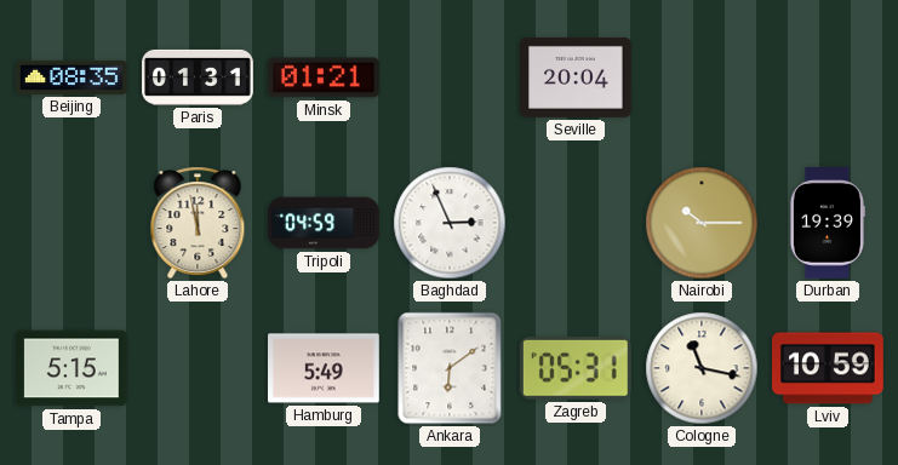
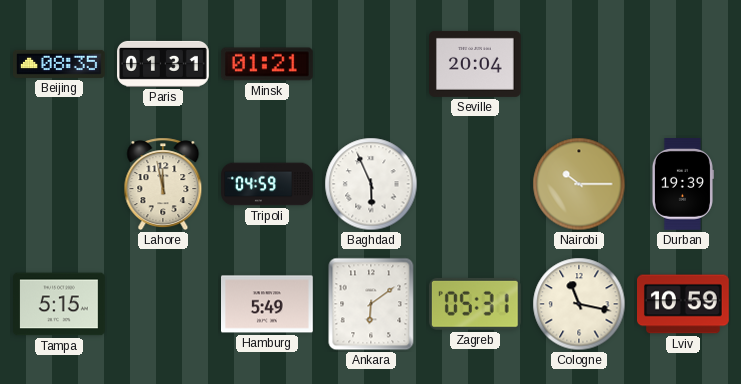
Baghdad: 2:56 -> 5:56 (371, 184)
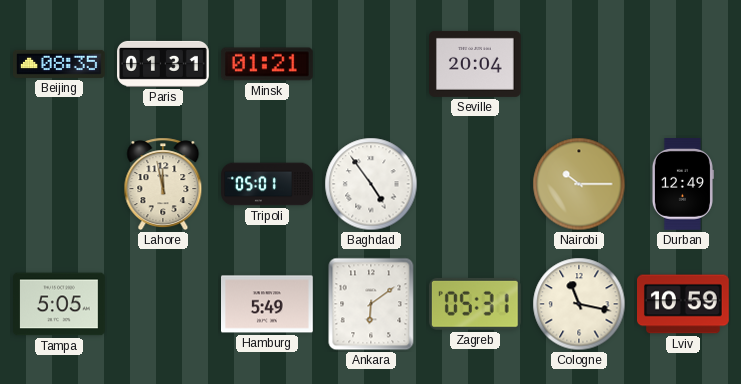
Tripoli: 04:59 -> 05:01 (267, 184)
Baghdad: 5:56 -> 4:54 (371, 184)
Durban: 19:39 -> 12:49 (682, 185)
Tampa: 5:15 -> 5:05 (60, 304)
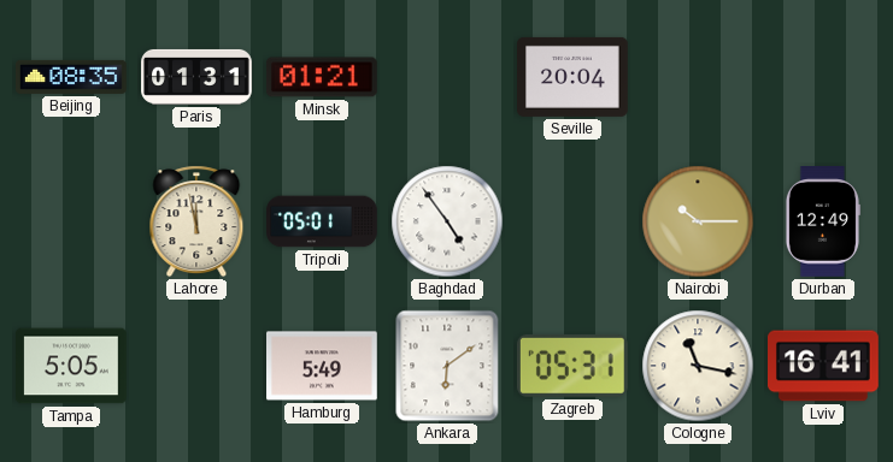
Lviv: 10:59 -> 16:41 (824, 366)
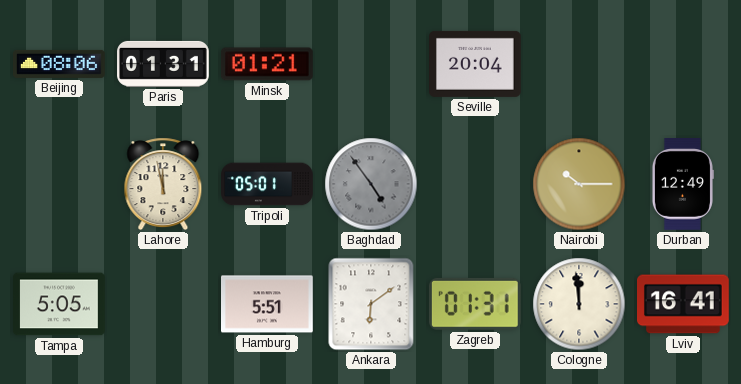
Beijing: 08:35 -> 08:06 (60, 64)
Baghdad dial: white -> grey (371, 184)
Hamburg: 5:49 -> 5:51 (268, 304)
Zagreb: 05:31 -> 01:31 (475, 304)
Cologne: 11:17 -> 11:59 (579, 304)
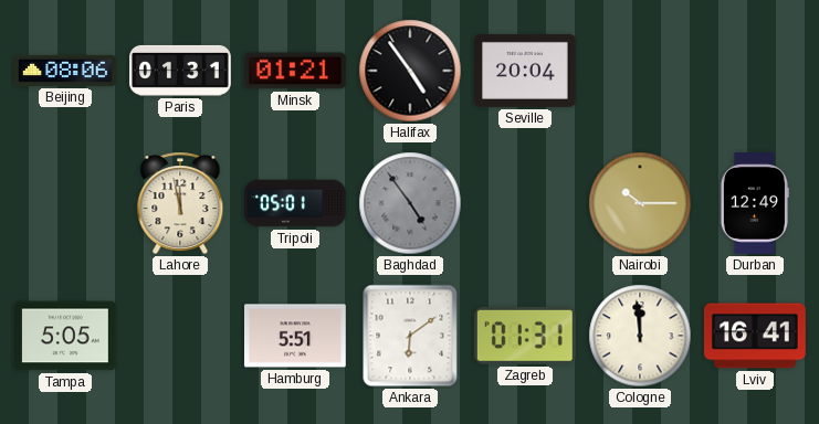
Halifax: none -> 4:54 (410, 71)
